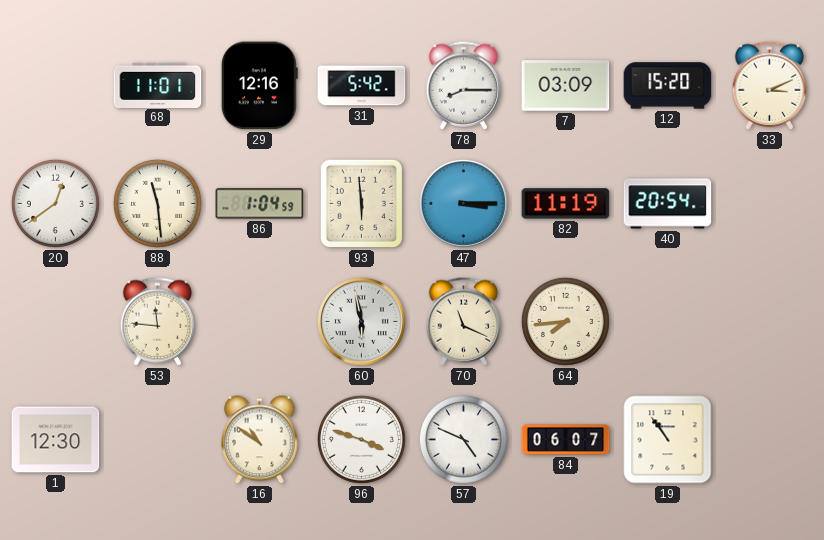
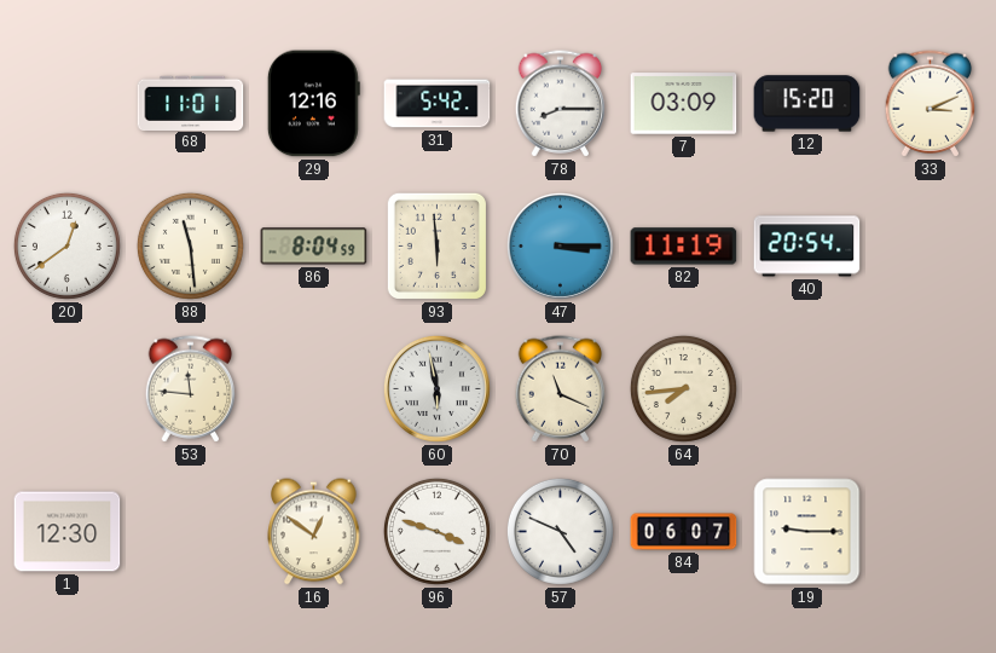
86: 1:04 -> 8:04 (314, 247)
16: 10:51 -> 12:51 (314, 532)
19: 10:54 -> 9:15 (807, 532)
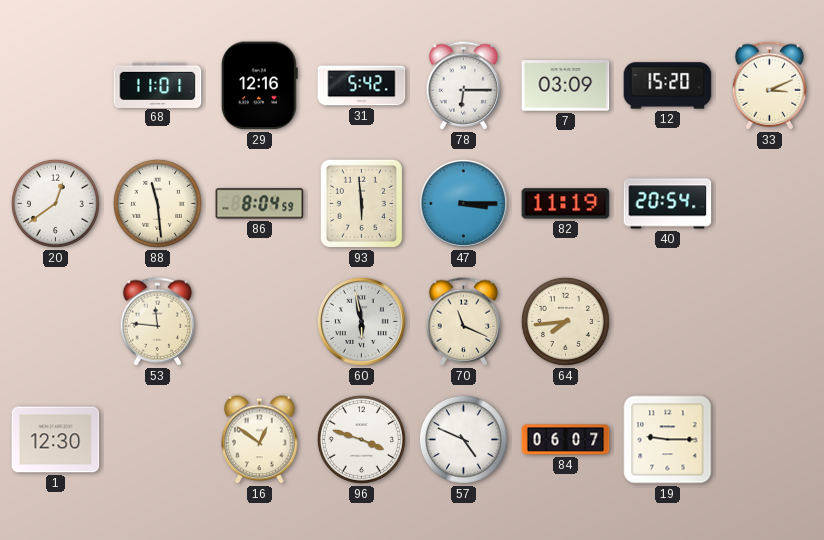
78: 8:15 -> 6:15 (464, 86)
